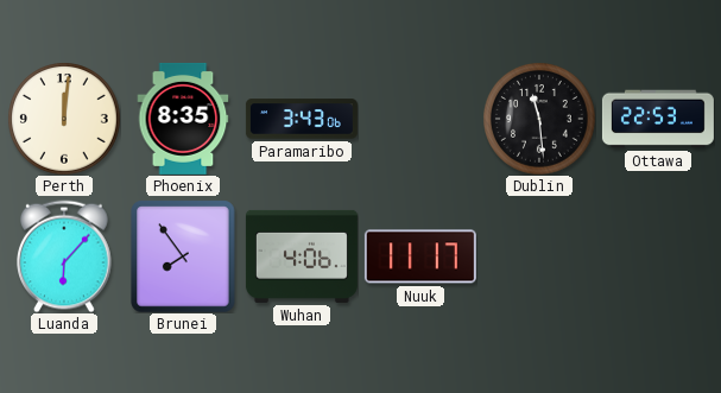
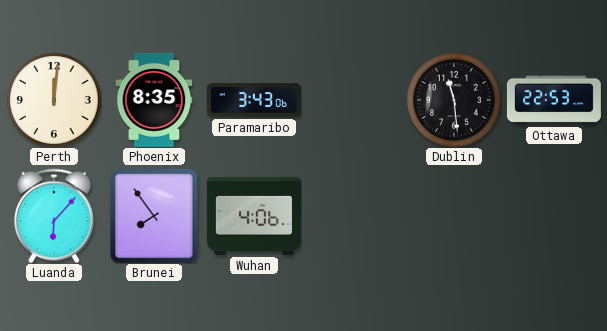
Nuuk: 11:17 -> none (420, 256)
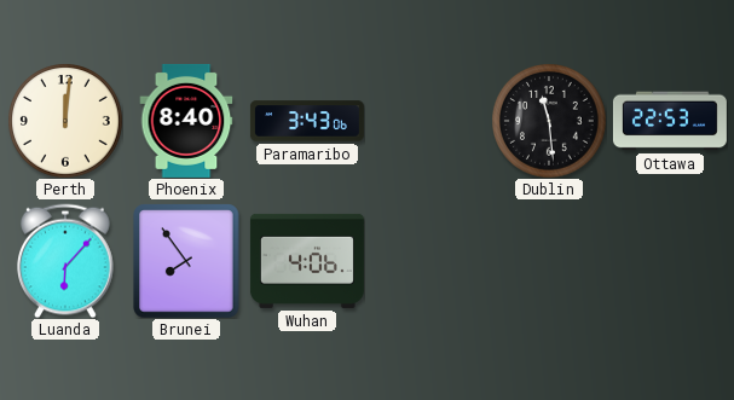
Phoenix: 8:35 -> 8:40 (186, 121)
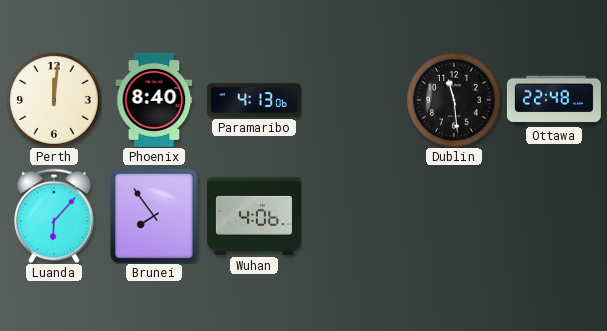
Paramaribo: 3:43 -> 4:13 (254, 100)
Ottawa: 22:53 -> 22:48 (554, 100)
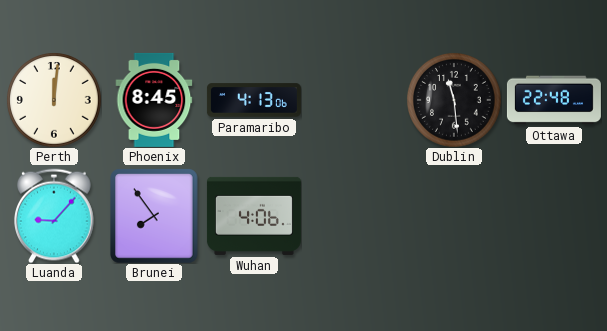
Phoenix: 8:40 -> 8:45 (154, 100)
Luanda: 6:07 -> 9:07 (55, 216)
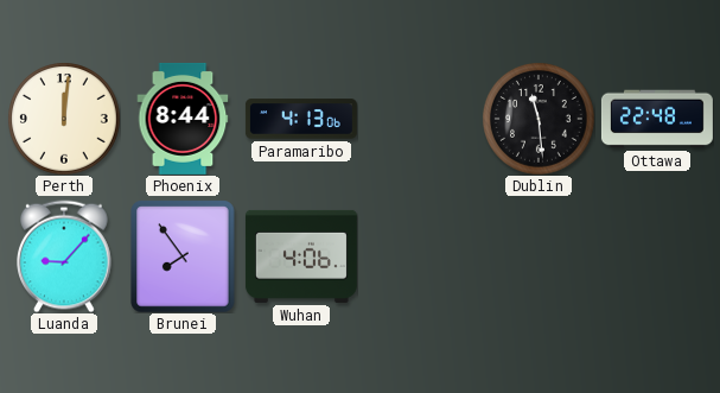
Phoenix: 8:45 -> 8:44 (183, 119)
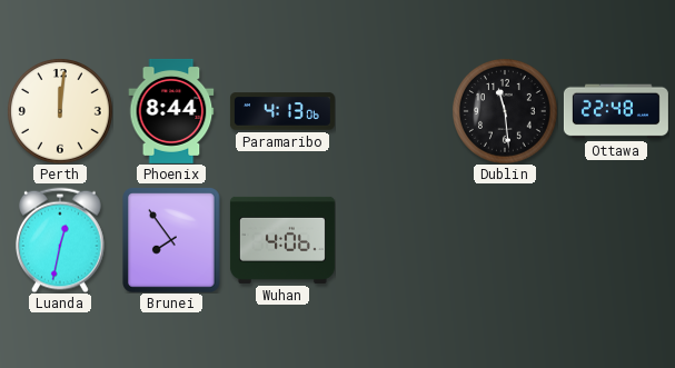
Luanda: 9:07 -> 12:32 (61, 240)
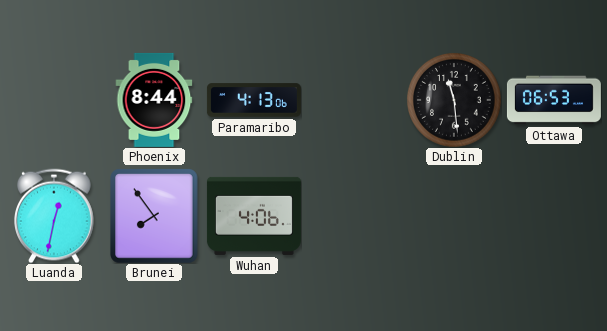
Perth: 12:01 -> none (60, 111)
Ottawa: 22:48 -> 06:53 (554, 100)
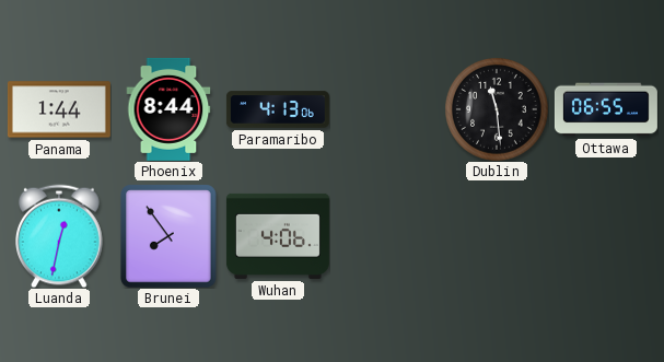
Panama: none -> 1:44 (59, 109)
Ottawa: 06:53 -> 06:55 (606, 109)
